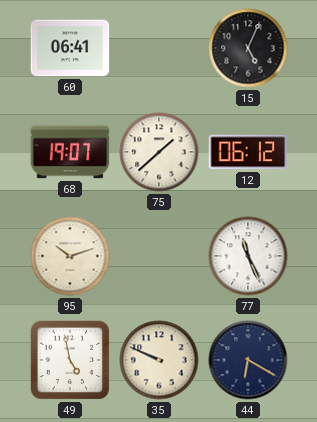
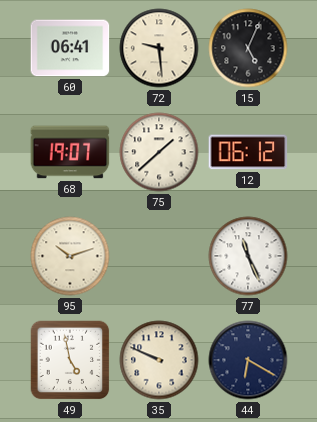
72: none -> 9:29 (159, 48)
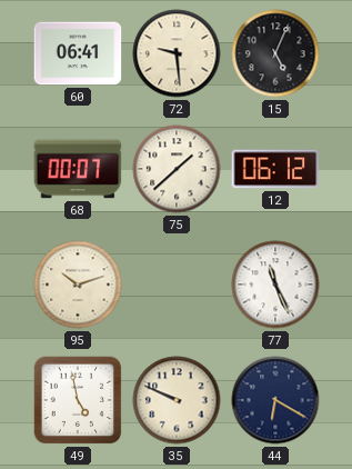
68: 19:07 -> 00:07 (78, 169)
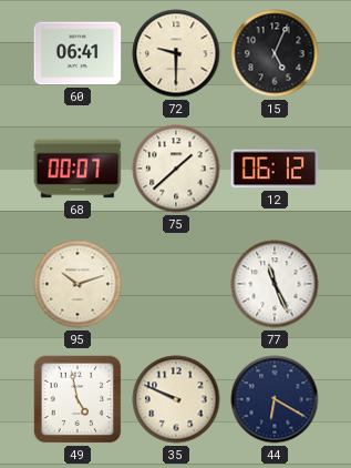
72: 9:29 -> 9:30 (176, 53)
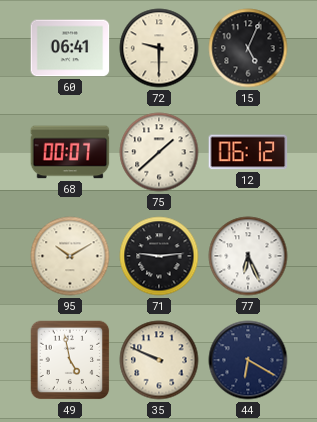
95: 10:12 -> 10:10 (70, 256)
71: none -> 9:14 (159, 256)
77: 11:26 -> 6:26 (248, 256)
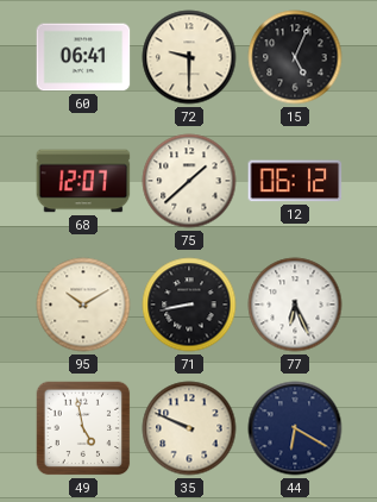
68: 00:07 -> 12:07 (83, 181)
71: 9:14 -> 8:43 (189, 305)
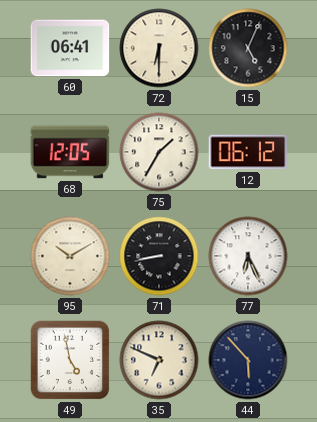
72: 9:30 -> 6:30 (159, 48)
68: 12:07 -> 12:05 (70, 152)
75: 1:38 -> 1:35 (159, 152)
35: 9:49 -> 6:49 (159, 360)
44: 6:20 -> 5:53 (248, 360)
